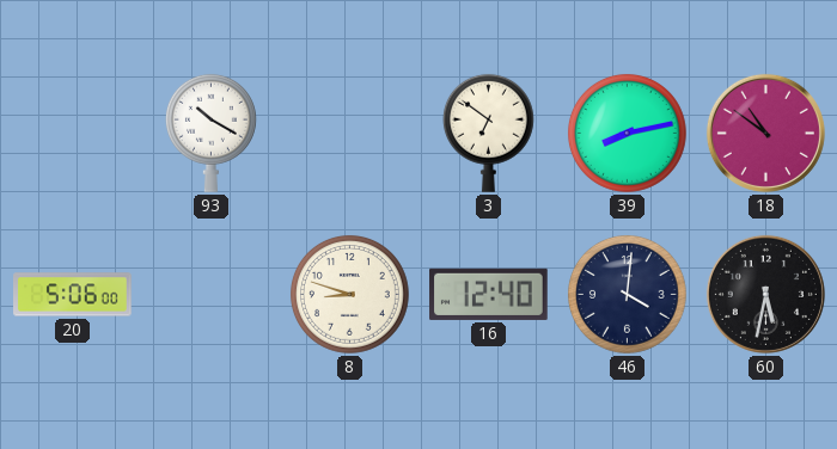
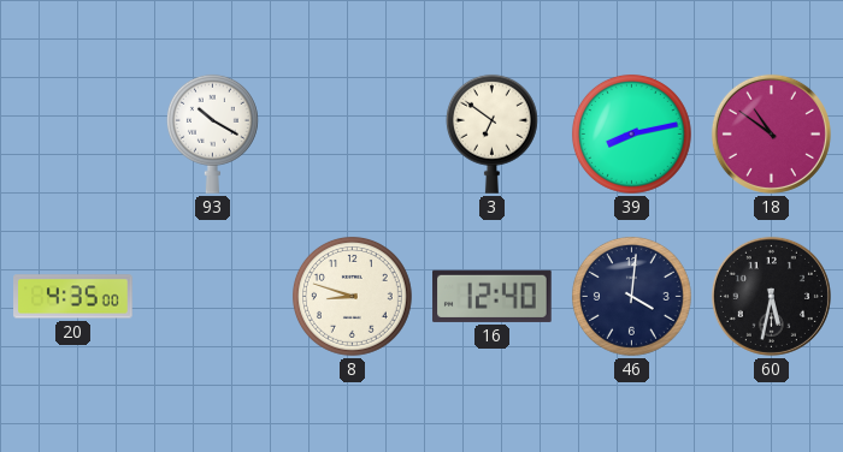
20: 5:06 -> 4:35 (73, 297)
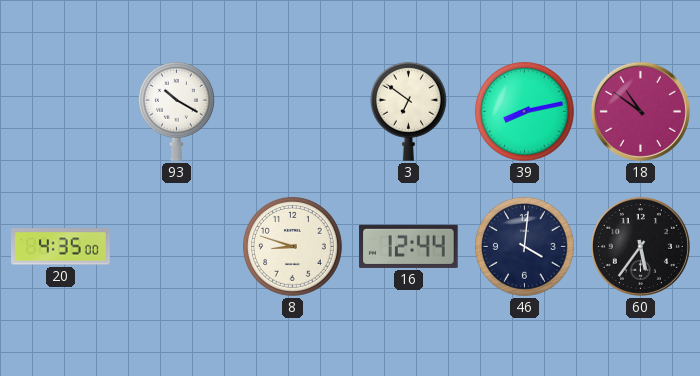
16: 12:40 -> 12:44 (409, 246)
60: 5:32 -> 5:36 (640, 246)
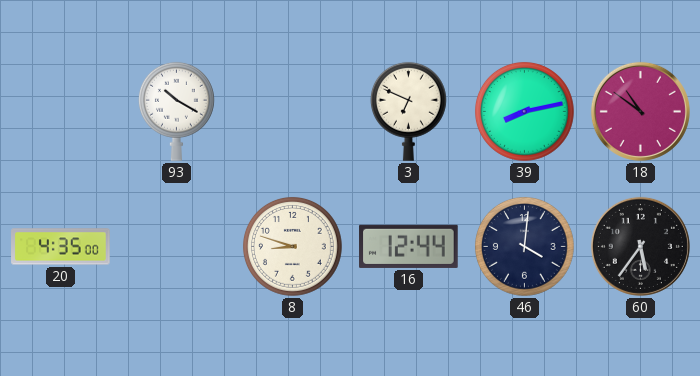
3: 6:51 -> 6:49 (408, 111)
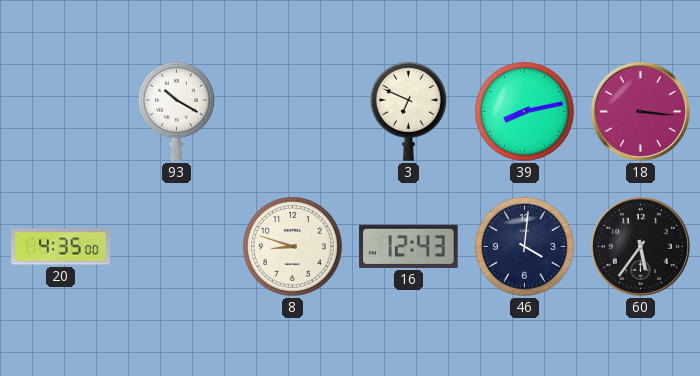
18: 10:51 -> 3:16 (640, 111)
16: 12:44 -> 12:43 (409, 246)
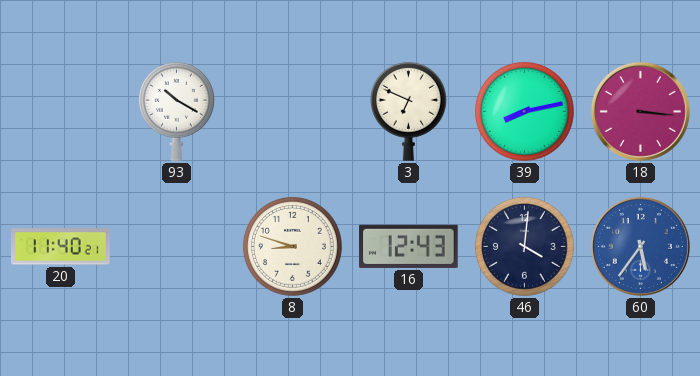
20: 4:35 -> 11:40 (61, 247)
60 dial: black -> blue (640, 246)
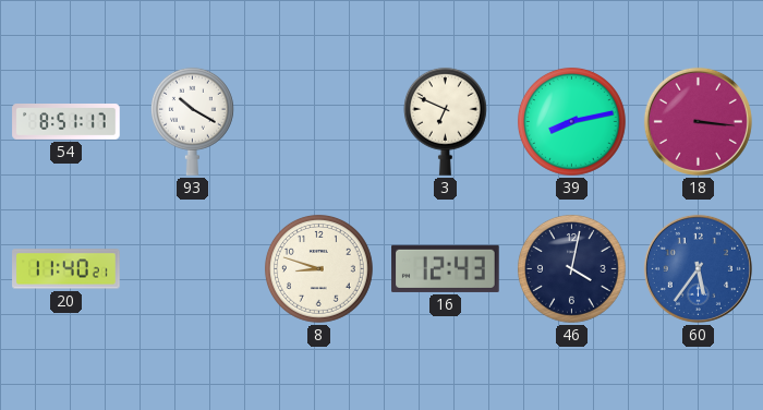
54: none -> 8:51 (66, 122)
46: 4:01 -> 4:02 (571, 268)
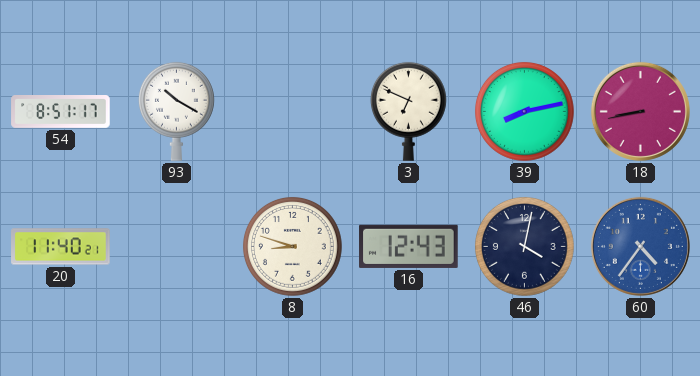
18: 3:16 -> 8:43 (640, 111)
60: 5:36 -> 4:36 (640, 246)
